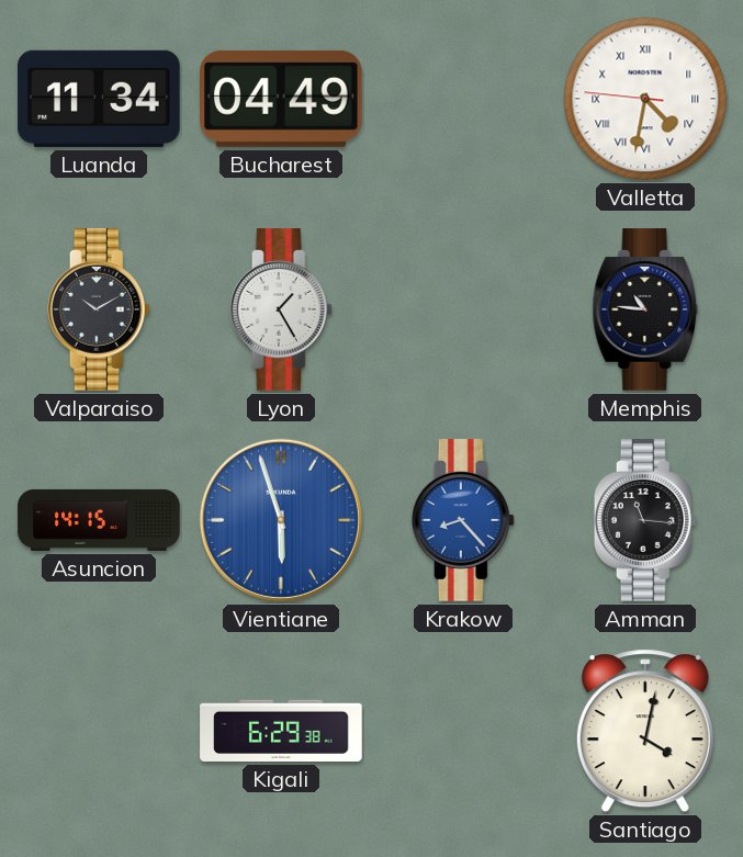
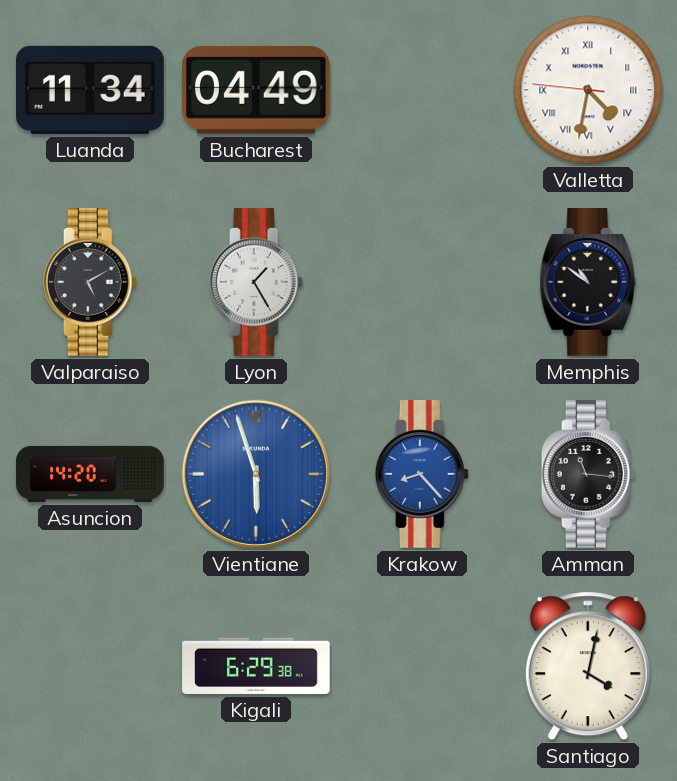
Valparaiso: 10:10 -> 5:10 (90, 282)
Memphis: 10:46 -> 10:51 (588, 282)
Asuncion: 14:15 -> 14:20 (90, 474)
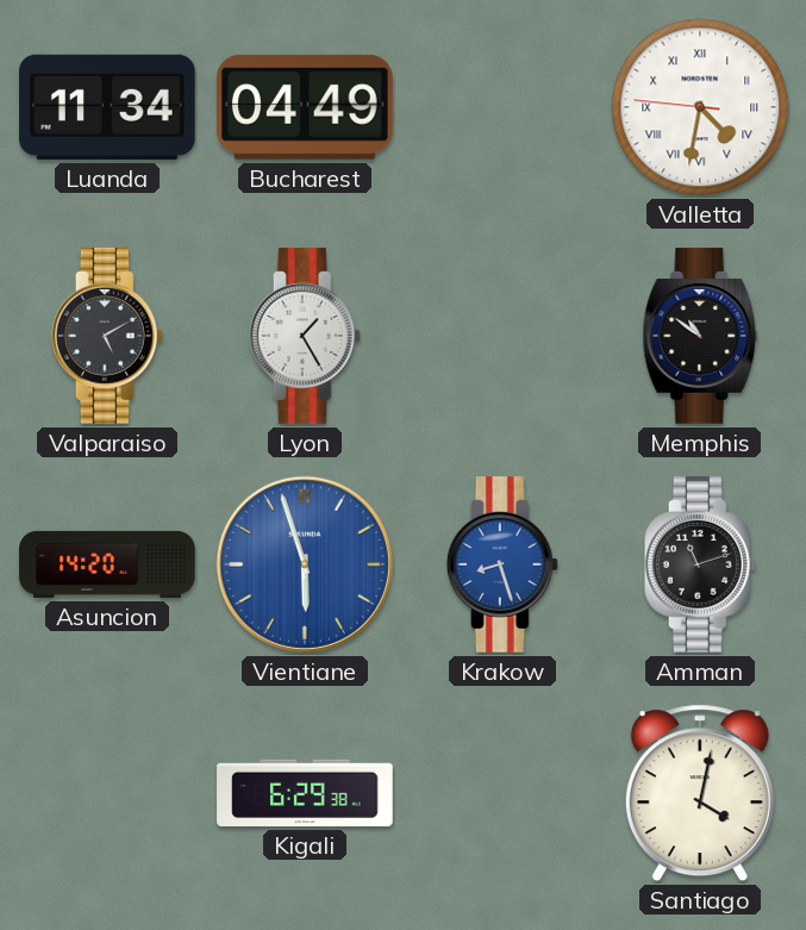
Krakow: 8:23 -> 8:27 (502, 564)
Amman: 11:16 -> 11:12 (700, 564)
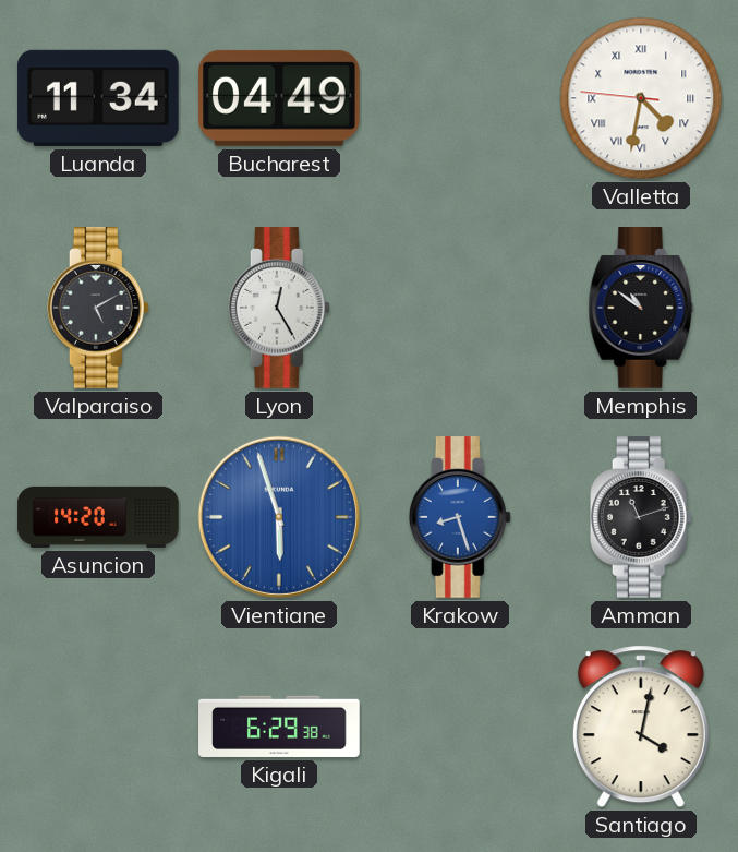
Lyon: 1:25 -> 12:25 (279, 308)
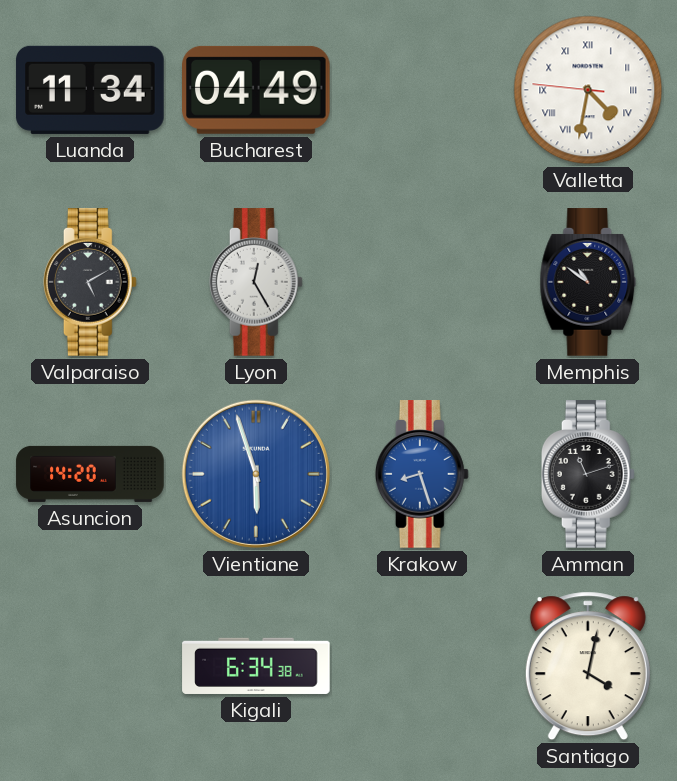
Kigali: 6:29 -> 6:34 (256, 666)
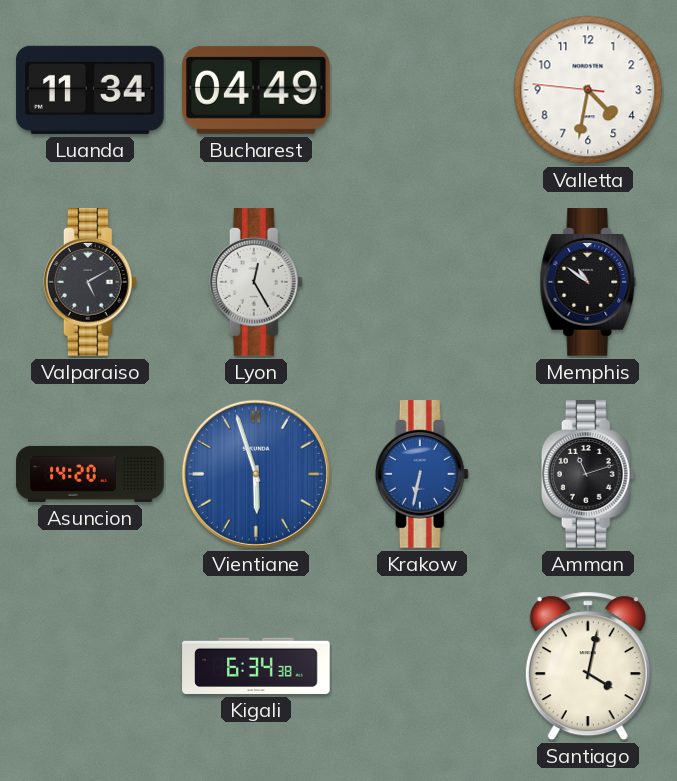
Valletta numerals: Roman -> Arabic (588, 90)
Krakow: 8:27 -> 6:32 (422, 474)
